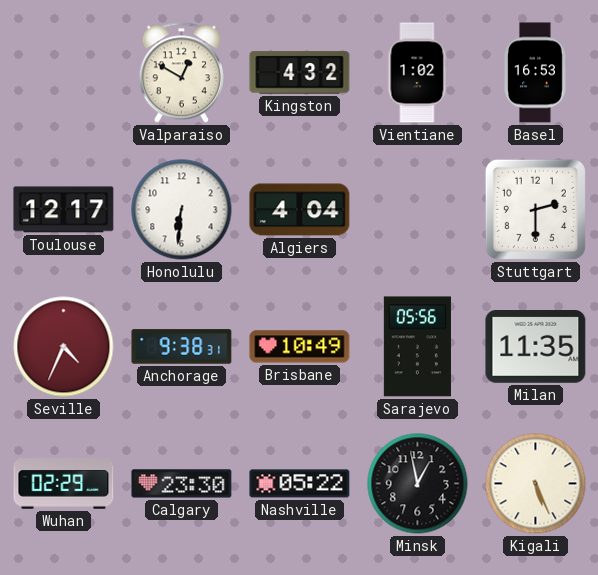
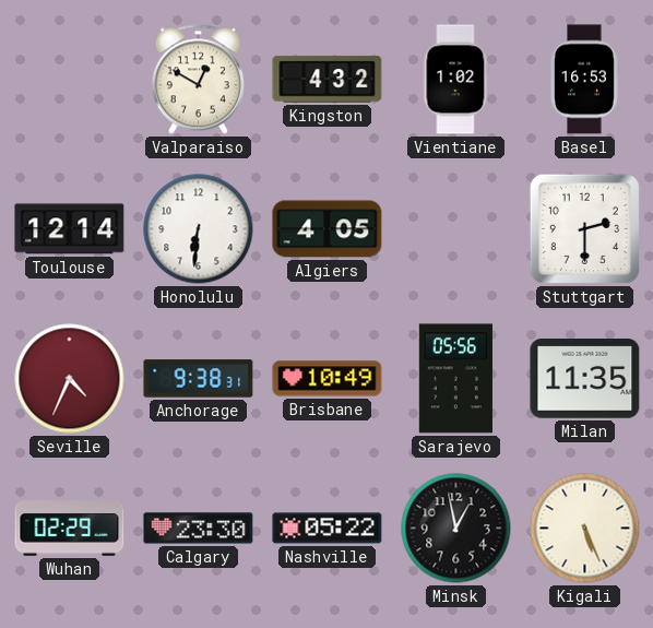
Toulouse: 12:17 -> 12:14 (70, 229)
Algiers: 4:04 -> 4:05 (328, 229)
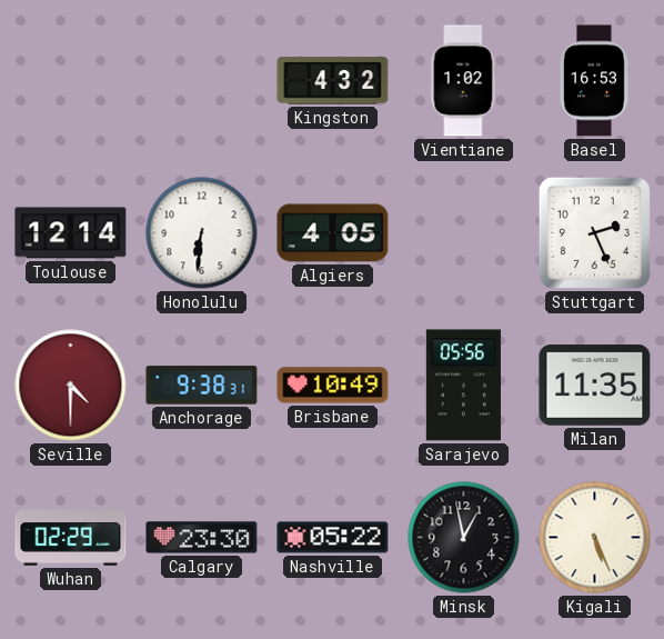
Valparaiso: 12:50 -> none (198, 80)
Stuttgart: 2:30 -> 2:26 (594, 232)
Seville: 4:34 -> 4:30 (71, 386)
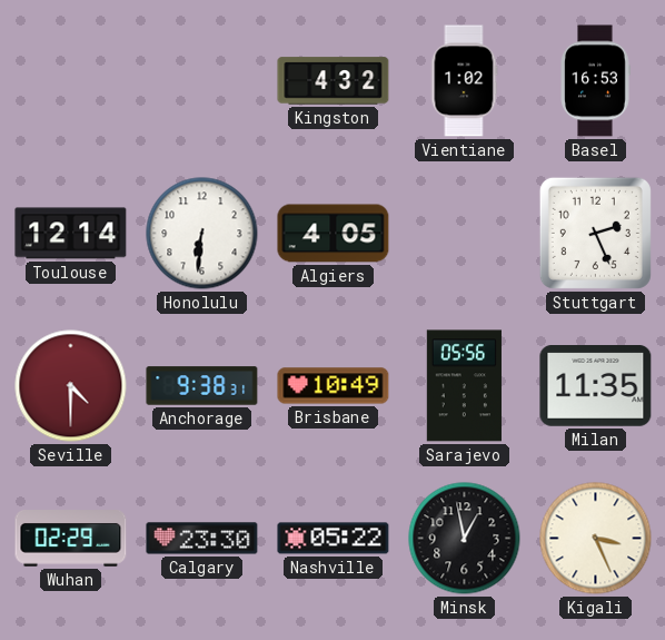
Kigali: 5:26 -> 3:26 (596, 539)
